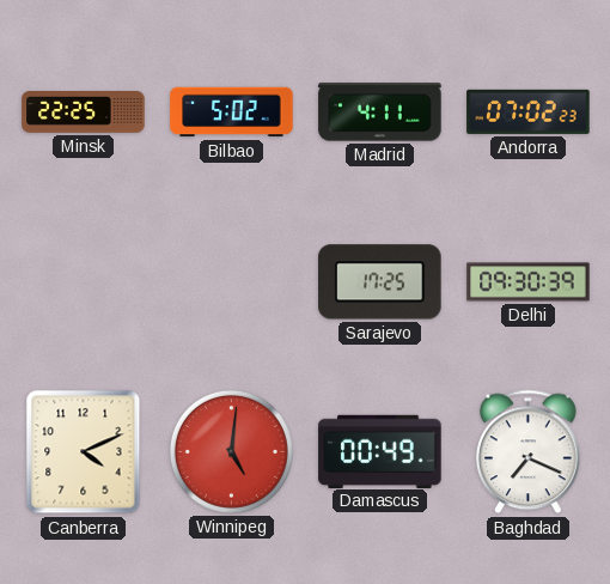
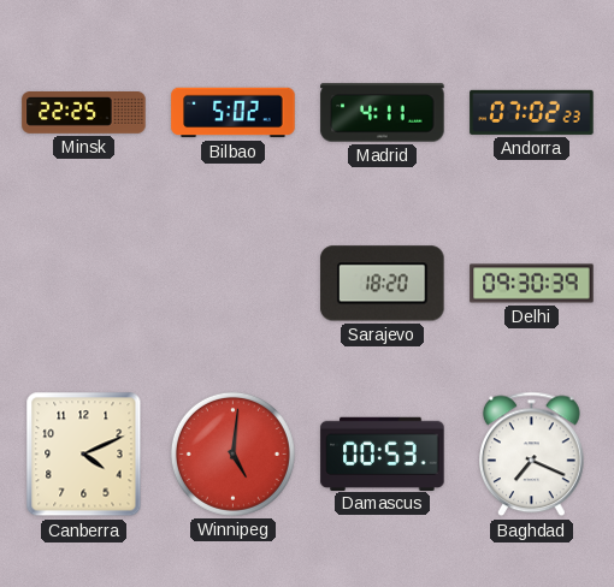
Sarajevo: 17:25 -> 18:20 (383, 284)
Damascus: 00:49 -> 00:53 (383, 453)
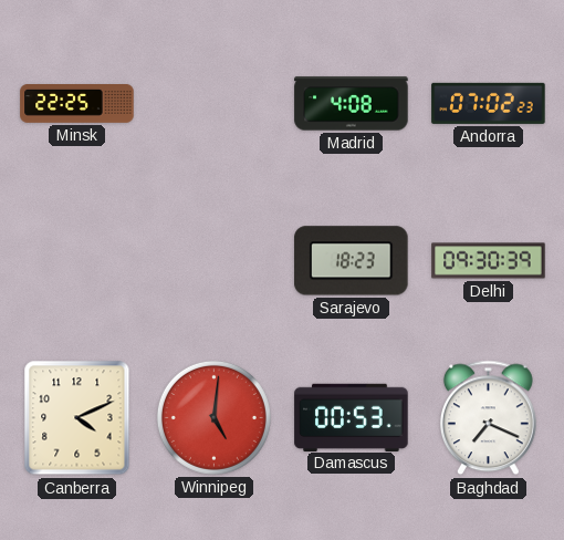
Bilbao: 5:02 -> none (234, 113)
Madrid: 4:11 -> 4:08 (352, 104)
Sarajevo: 18:20 -> 18:23 (352, 261)
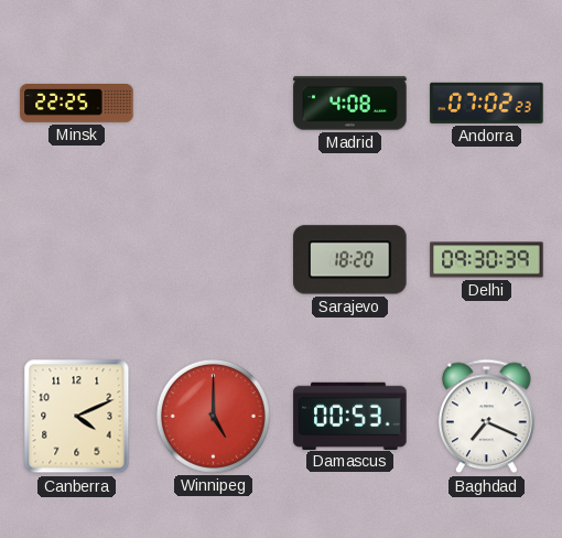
Sarajevo: 18:23 -> 18:20 (350, 260)
Winnipeg: 5:01 -> 5:00 (213, 416)
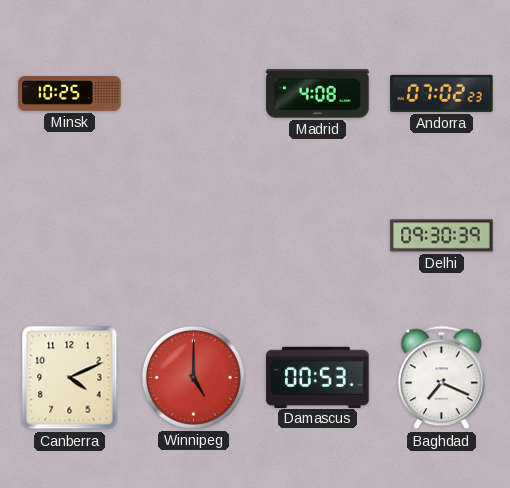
Minsk: 22:25 -> 10:25 (70, 94)
Sarajevo: 18:20 -> none (350, 260)
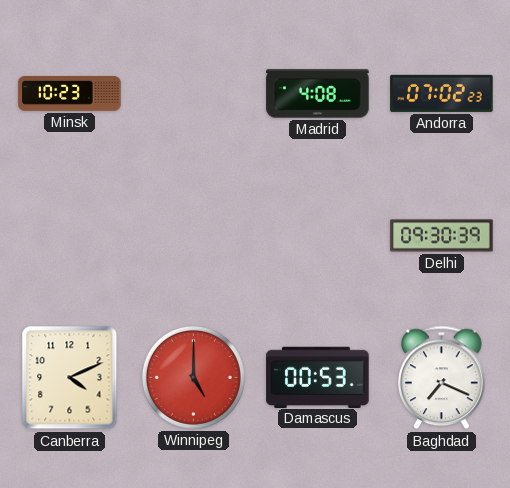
Minsk: 10:25 -> 10:23 (70, 94)
